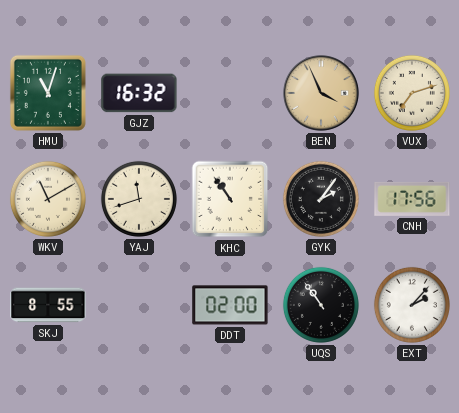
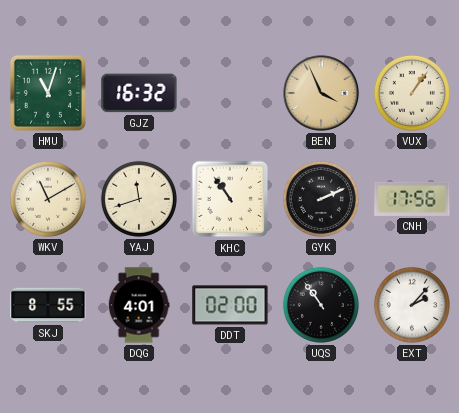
VUX: 7:12 -> 1:06 (412, 93)
GYK: 2:06 -> 2:11 (321, 199)
DQG: none -> 4:01 (139, 305)
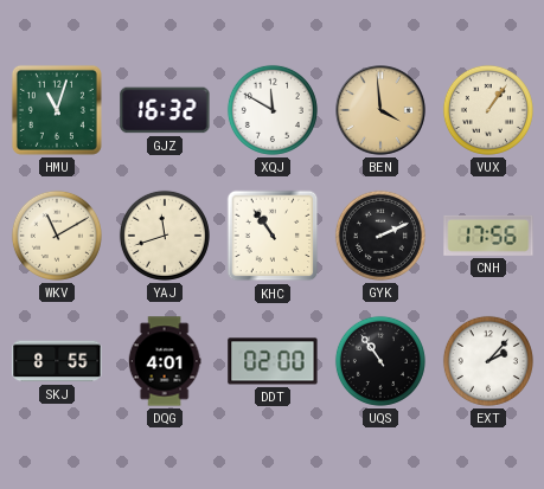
XQJ: none -> 11:50 (273, 110)
BEN: 3:56 -> 3:59 (380, 110)
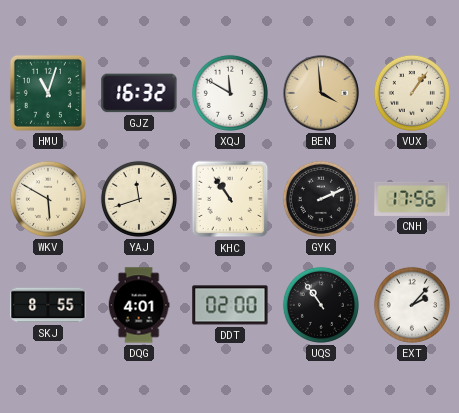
WKV: 11:10 -> 5:50 (48, 199)
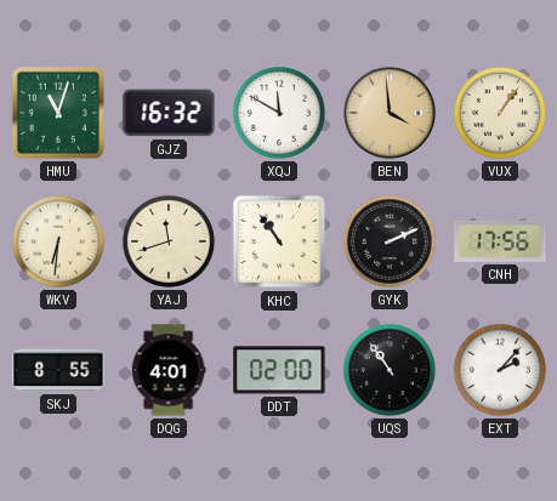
WKV: 5:50 -> 6:31 (58, 241)
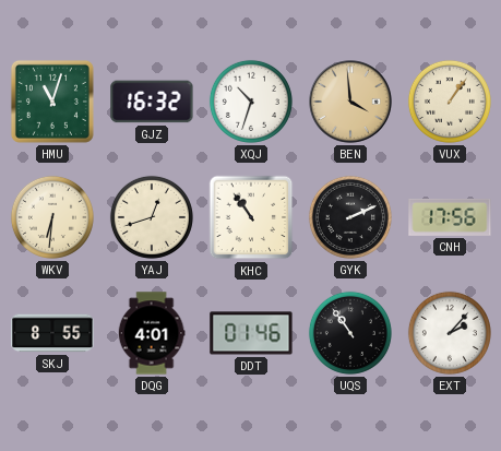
XQJ: 11:50 -> 10:33 (251, 102)
YAJ: 11:42 -> 12:42 (152, 217)
DDT: 02:00 -> 01:46 (251, 333)
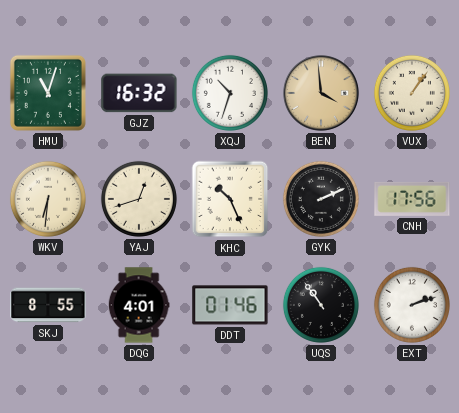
KHC: 10:54 -> 10:26 (230, 199)
EXT: 2:07 -> 2:12 (412, 305)
